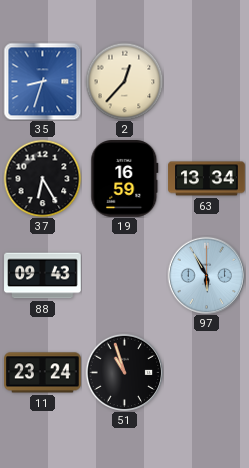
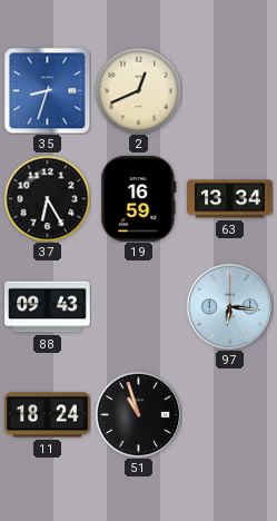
2: 12:37 -> 12:41 (138, 90)
97: 5:55 -> 6:16 (229, 306)
11: 23:24 -> 18:24 (48, 415)
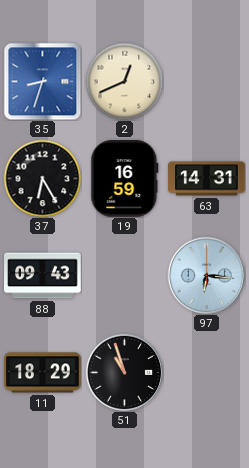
63: 13:34 -> 14:31 (207, 179)
11: 18:24 -> 18:29 (43, 373)
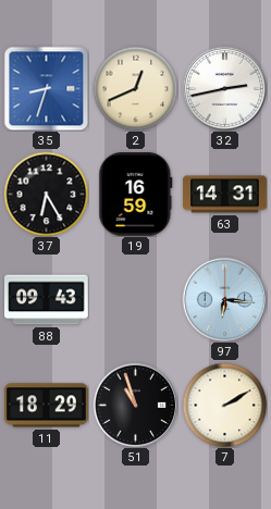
32: none -> 2:43 (224, 88)
7: none -> 2:10 (224, 405)
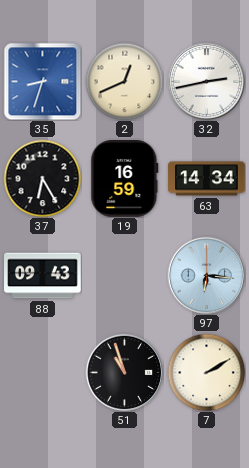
63: 14:31 -> 14:34 (207, 179)
11: 18:29 -> none (47, 406)
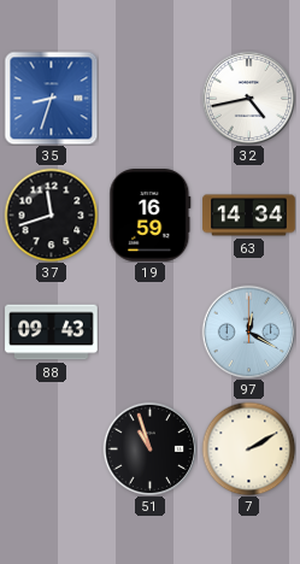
2: 12:41 -> none (124, 81)
32: 2:43 -> 4:43 (248, 98)
37: 6:25 -> 11:42 (51, 215)
97: 6:16 -> 12:20 (248, 331)
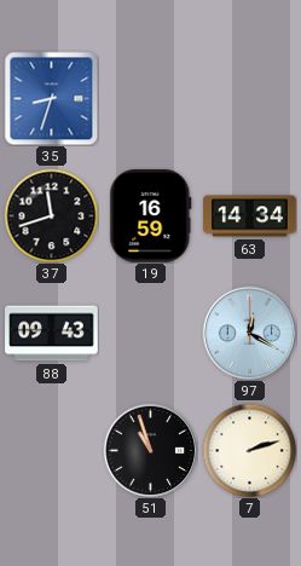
32: 4:43 -> none (248, 98)
7: 2:10 -> 2:12 (249, 450)
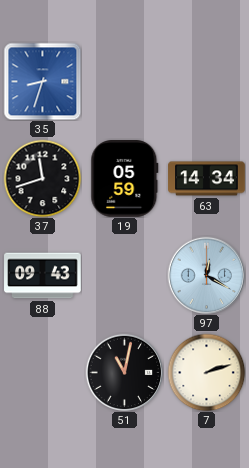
19: 16:59 -> 05:59 (125, 179)
51: 10:57 -> 11:02 (124, 372)
